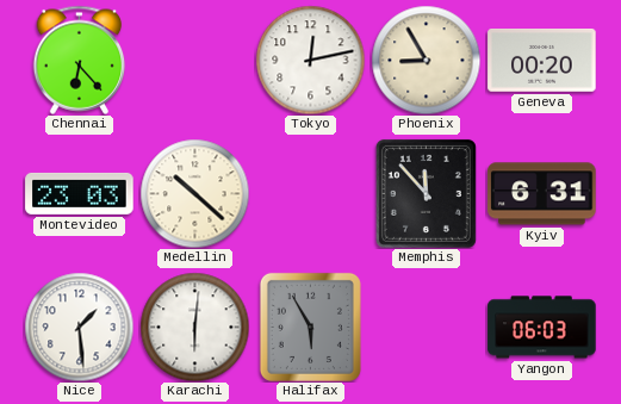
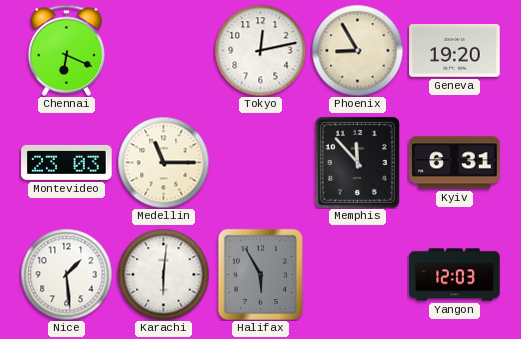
Chennai: 6:23 -> 6:19 (67, 50)
Geneva: 00:20 -> 19:20 (455, 51)
Medellin: 10:22 -> 11:15 (163, 162)
Yangon: 06:03 -> 12:03 (455, 275)
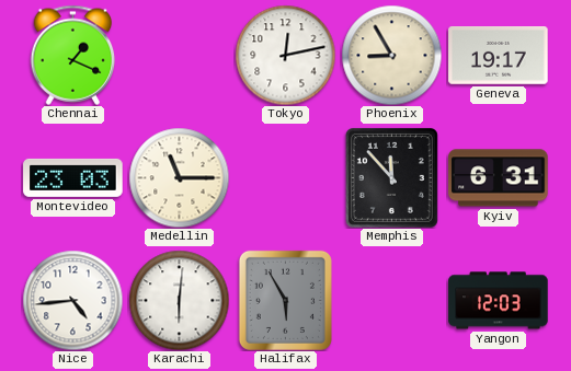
Chennai: 6:19 -> 1:19 (73, 55)
Geneva: 19:20 -> 19:17 (499, 56)
Nice: 1:29 -> 4:44 (72, 300)
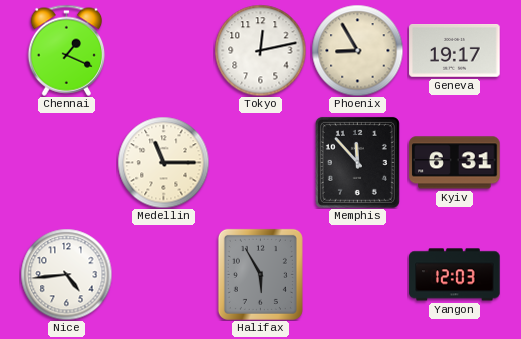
Montevideo: 23:03 -> none (73, 177)
Karachi: 6:01 -> none (179, 300)
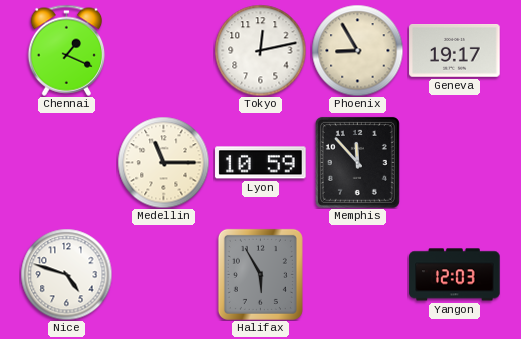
Lyon: none -> 10:59 (261, 163)
Kyiv: 6:31 -> none (455, 163)
Nice: 4:44 -> 4:48 (66, 274)
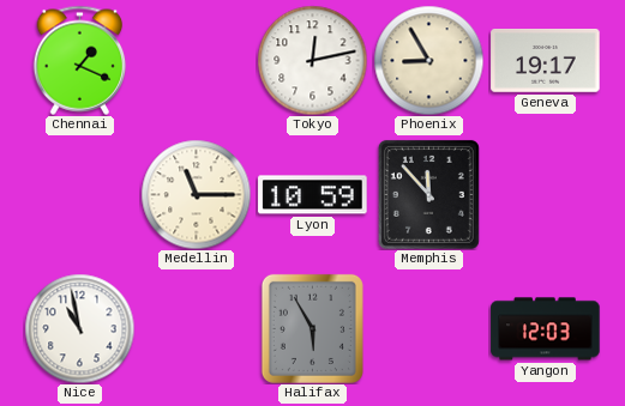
Nice: 4:48 -> 10:58 (79, 328)
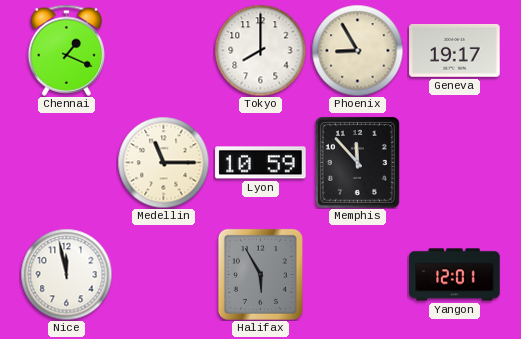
Tokyo: 12:13 -> 8:00 (260, 50)
Nice: 10:58 -> 11:58 (66, 274)
Yangon: 12:03 -> 12:01 (455, 275)
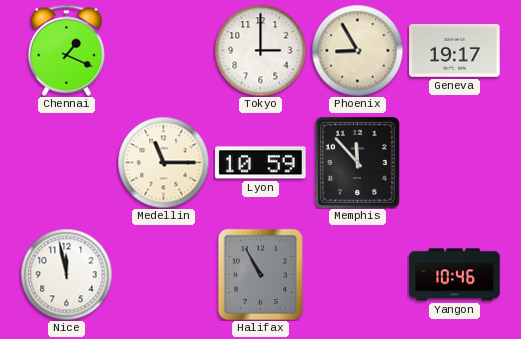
Tokyo: 8:00 -> 3:00 (260, 50)
Halifax: 5:55 -> 10:55 (260, 274)
Yangon: 12:01 -> 10:46 (455, 275)
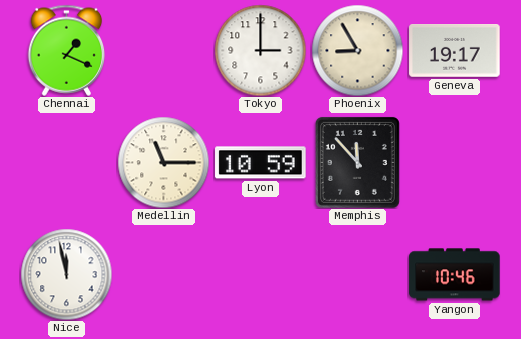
Halifax: 10:55 -> none (260, 274)
